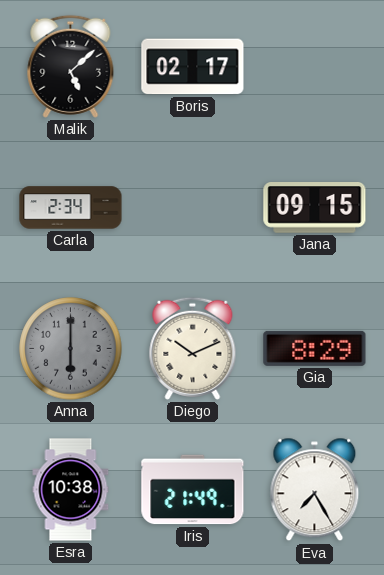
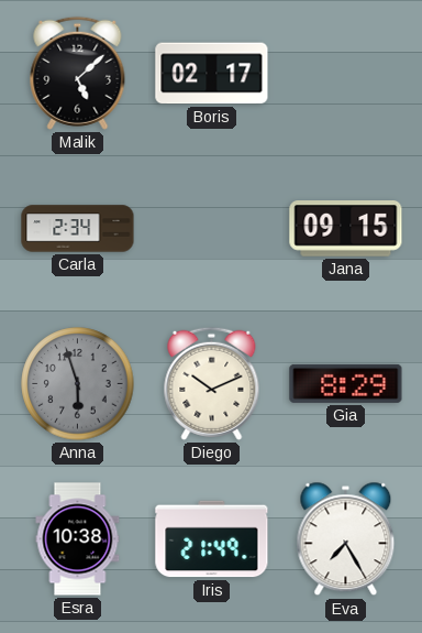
Anna: 6:00 -> 5:57 (78, 384)
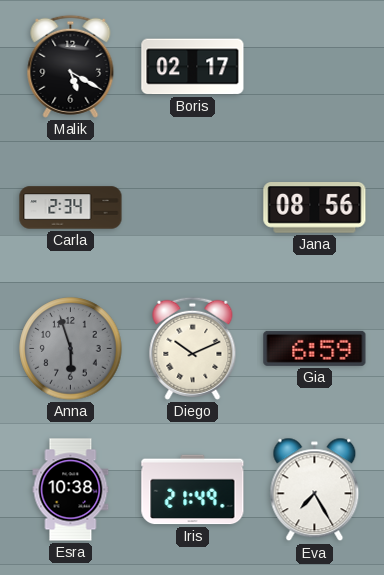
Malik: 5:08 -> 5:20 (71, 66)
Jana: 09:15 -> 08:56 (315, 208)
Gia: 8:29 -> 6:59 (315, 348)
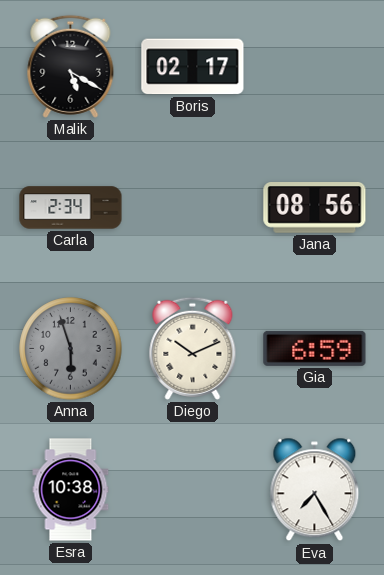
Iris: 21:49 -> none (193, 490)
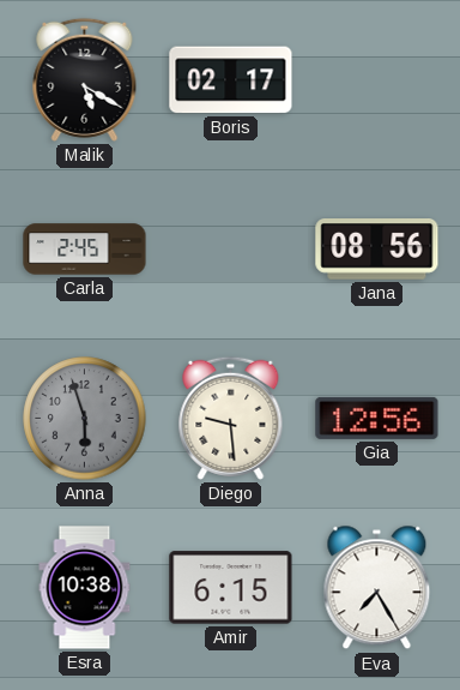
Carla: 2:34 -> 2:45 (85, 250)
Diego: 10:11 -> 9:29 (231, 418)
Gia: 6:59 -> 12:56 (377, 418)
Amir: none -> 6:15 (231, 588)
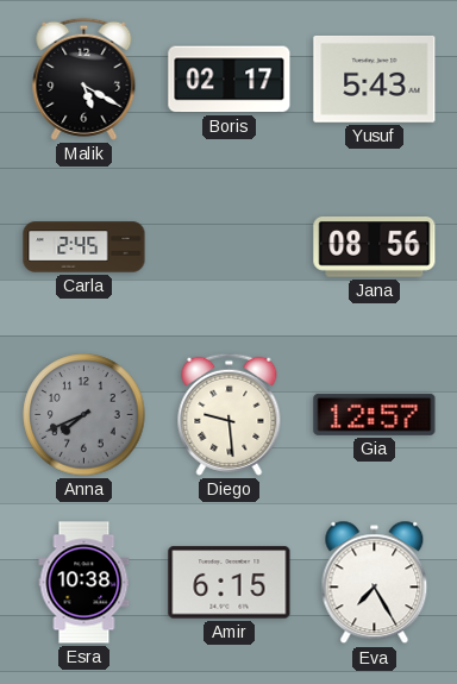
Yusuf: none -> 5:43 (375, 79)
Anna: 5:57 -> 7:41 (84, 415)
Gia: 12:56 -> 12:57 (375, 414)
